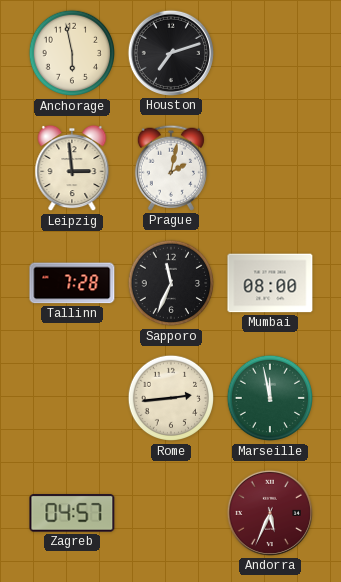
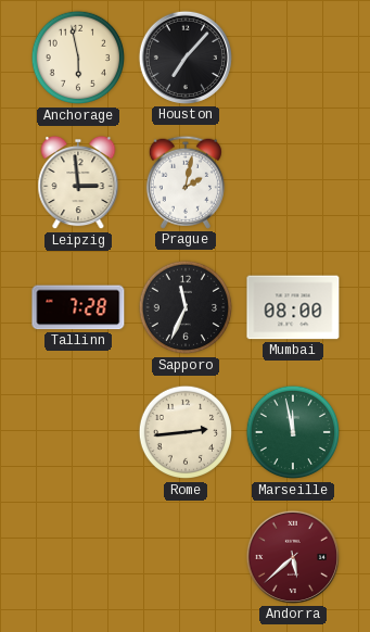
Houston: 7:12 -> 7:07 (186, 58)
Zagreb: 04:57 -> none (72, 513)
Andorra: 5:34 -> 5:38 (293, 557)
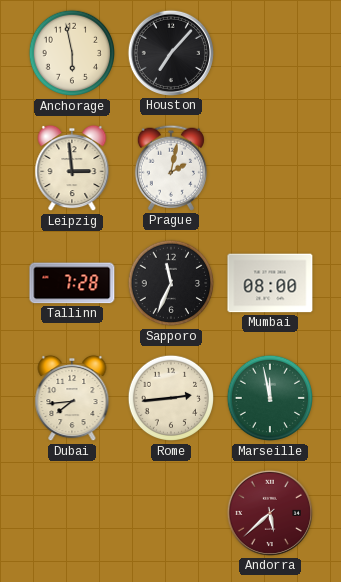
Dubai: none -> 7:44 (72, 398)
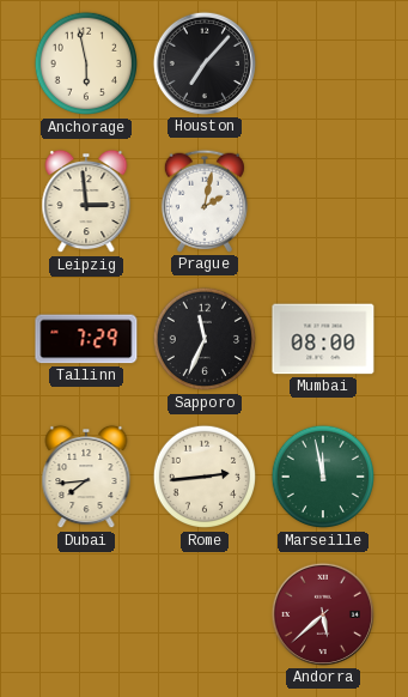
Tallinn: 7:28 -> 7:29 (86, 339)
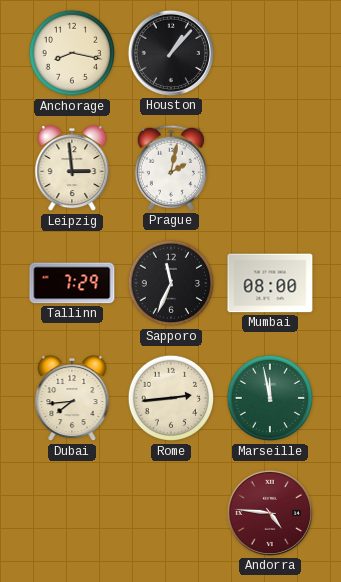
Anchorage: 5:58 -> 8:17 (72, 53)
Houston: 7:07 -> 1:07 (171, 53)
Andorra: 5:38 -> 4:46 (270, 513)
